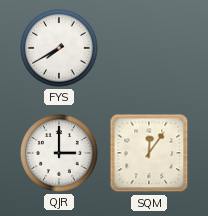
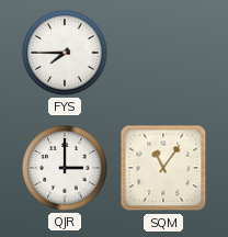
FYS: 7:40 -> 7:45 (65, 53)
SQM: 12:06 -> 11:06 (163, 168)
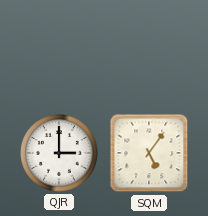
FYS: 7:45 -> none (65, 53)
SQM: 11:06 -> 5:06 (149, 153)
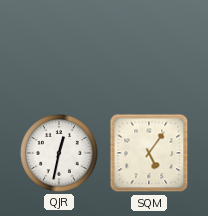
QJR: 3:00 -> 12:32 (59, 153)
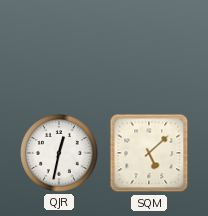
SQM: 5:06 -> 5:08 (149, 153)
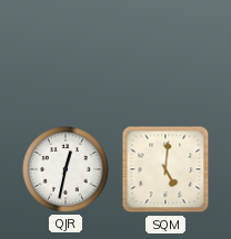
SQM: 5:08 -> 5:01 (165, 169)
